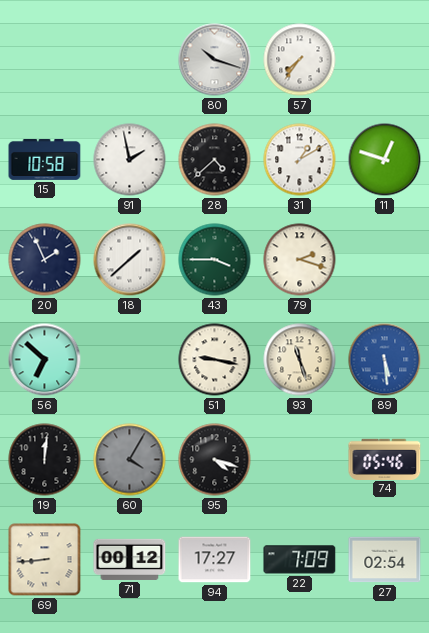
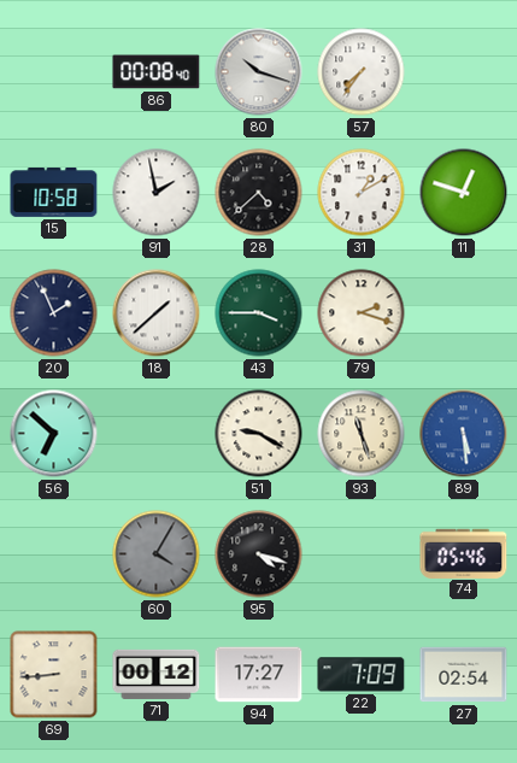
86: none -> 00:08 (157, 72)
51: 9:17 -> 9:20 (259, 434)
19: 12:01 -> none (45, 460)
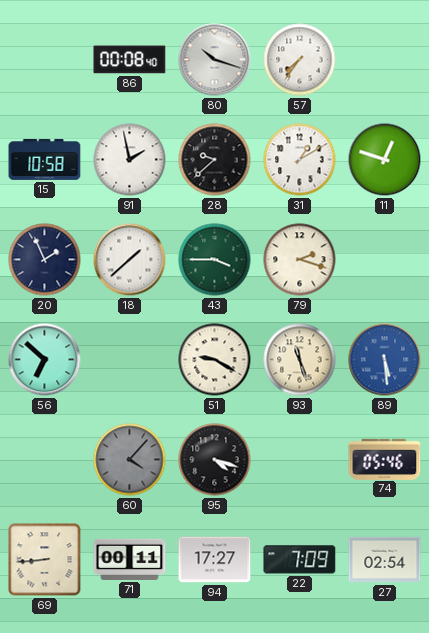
28: 4:38 -> 9:38 (215, 160)
60: 4:05 -> 4:07 (130, 460)
71: 00:12 -> 00:11 (130, 559)
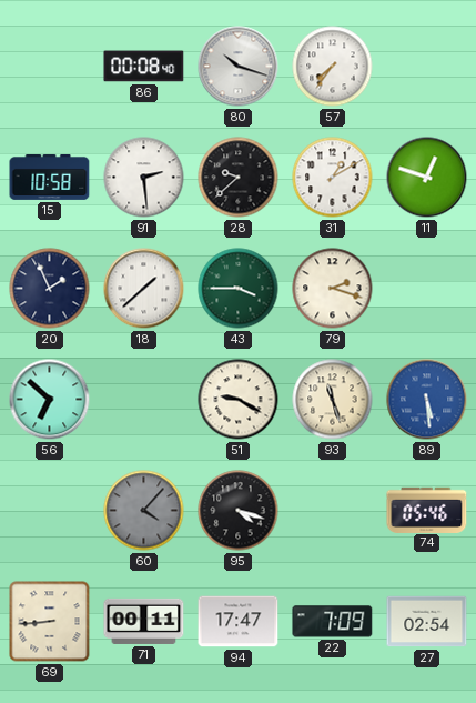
91: 1:58 -> 2:29 (144, 178)
94: 17:27 -> 17:47 (239, 622)
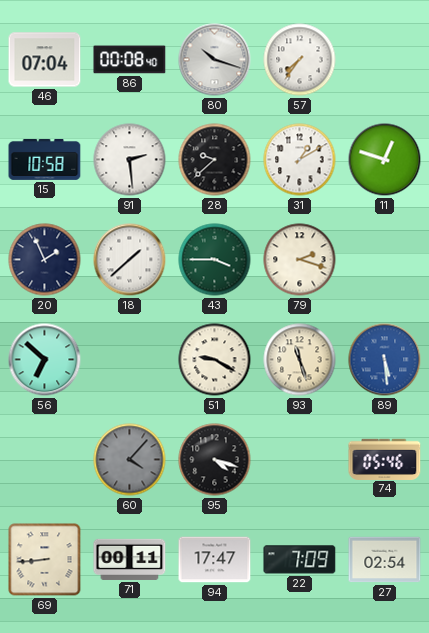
46: none -> 07:04 (45, 60)
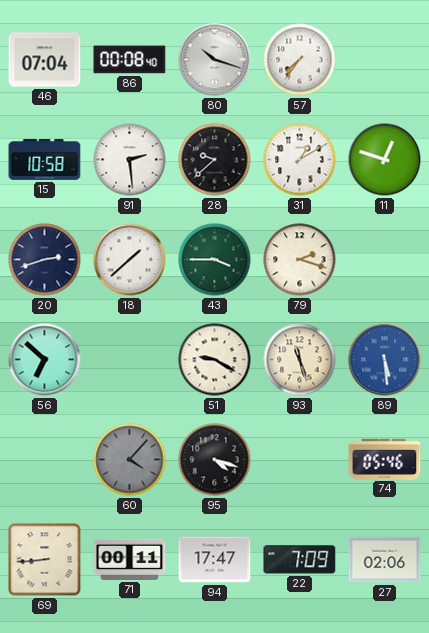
20: 1:56 -> 2:42 (45, 260)
27: 02:54 -> 02:06 (385, 560)
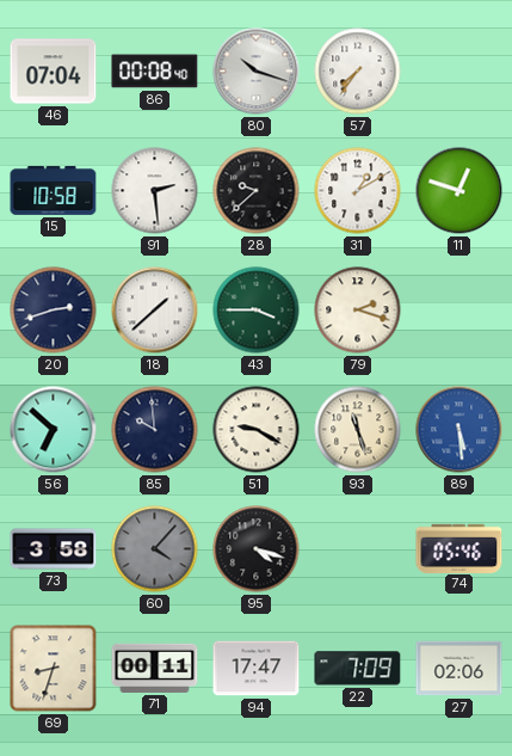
85: none -> 9:59 (155, 430)
73: none -> 3:58 (54, 549)
69: 8:44 -> 8:33 (54, 669)
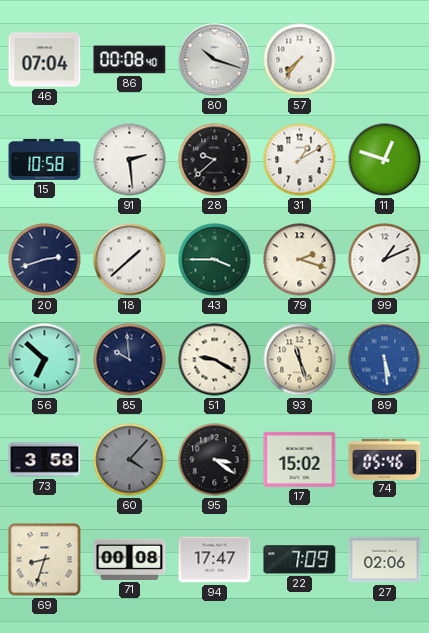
99: none -> 1:11 (385, 260)
95: 4:18 -> 3:21 (215, 460)
17: none -> 15:02 (300, 459)
71: 00:11 -> 00:08 (130, 559)
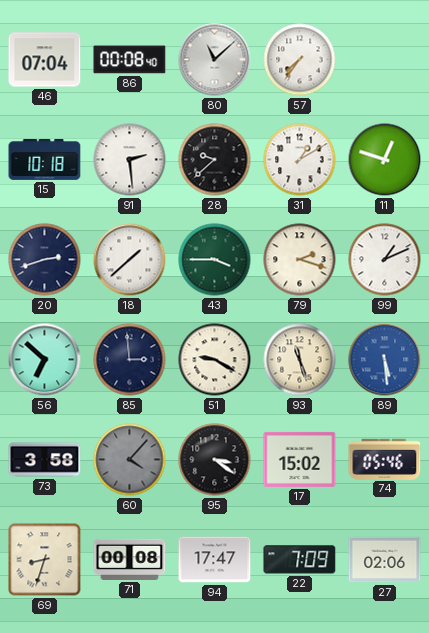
80: 10:18 -> 11:08 (215, 60)
15: 10:58 -> 10:18 (45, 159)
85: 9:59 -> 2:59 (130, 360)
